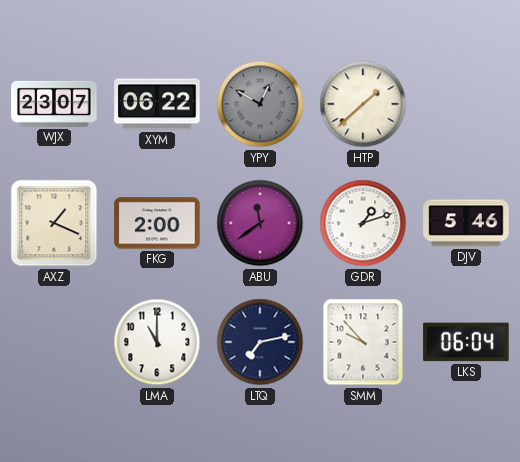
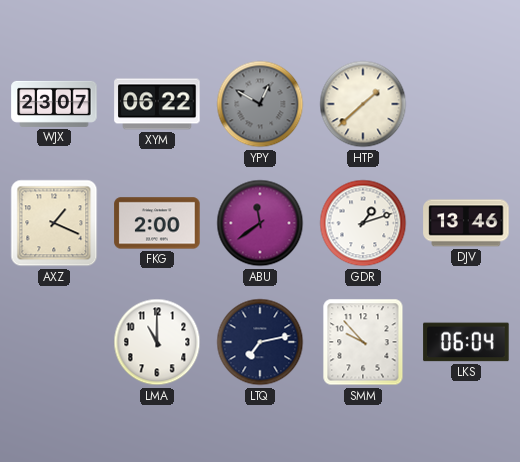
DJV: 5:46 -> 13:46 (466, 223)
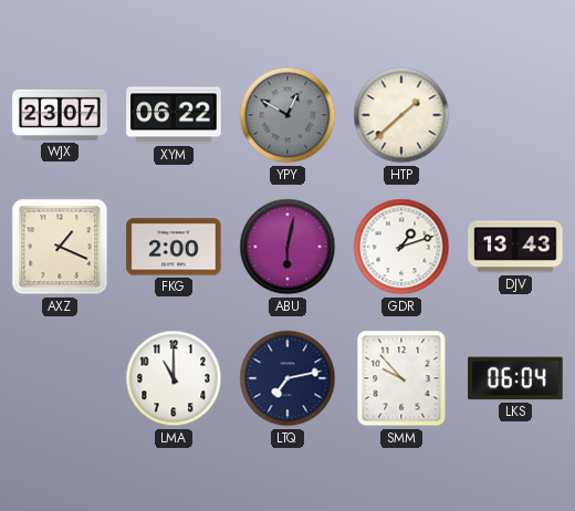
ABU: 11:39 -> 6:02 (287, 247)
DJV: 13:46 -> 13:43 (515, 247)
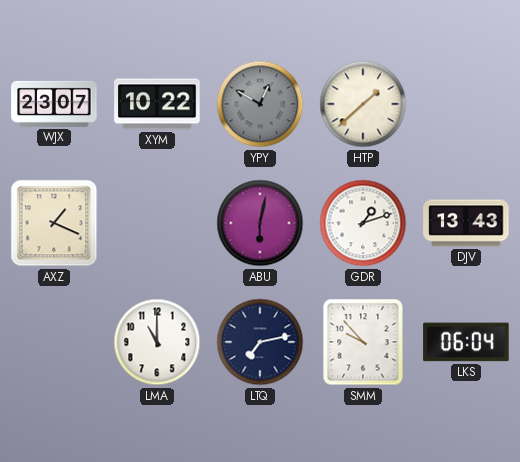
XYM: 06:22 -> 10:22 (157, 104)
FKG: 2:00 -> none (174, 247)
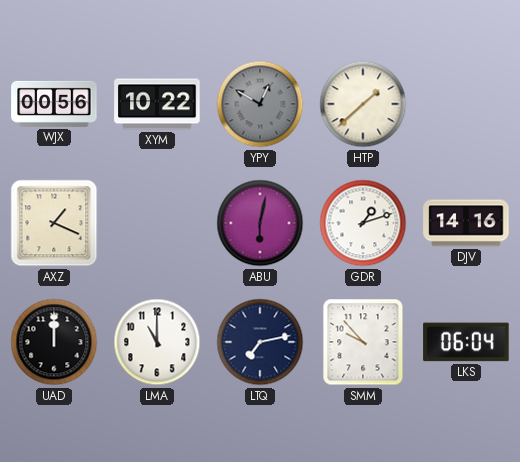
WJX: 23:07 -> 00:56 (54, 104)
DJV: 13:43 -> 14:16 (466, 223)
UAD: none -> 12:00 (54, 342)
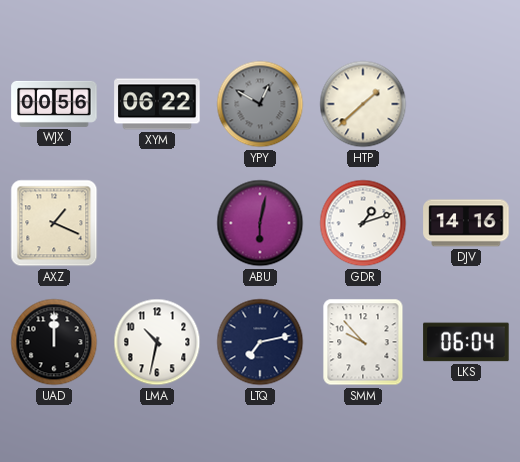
XYM: 10:22 -> 06:22 (157, 104)
LMA: 11:00 -> 10:32 (157, 342)
